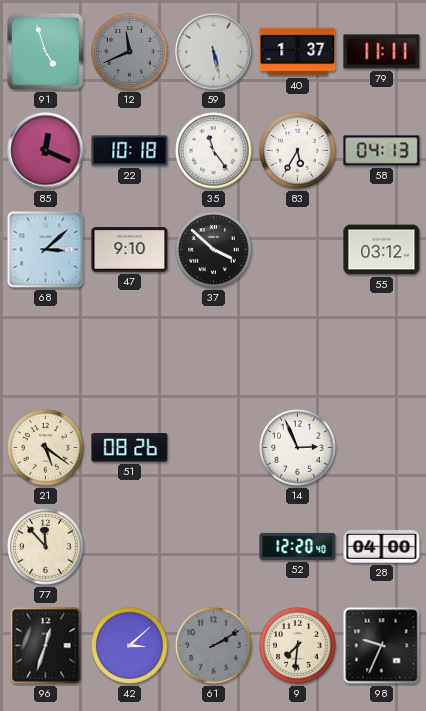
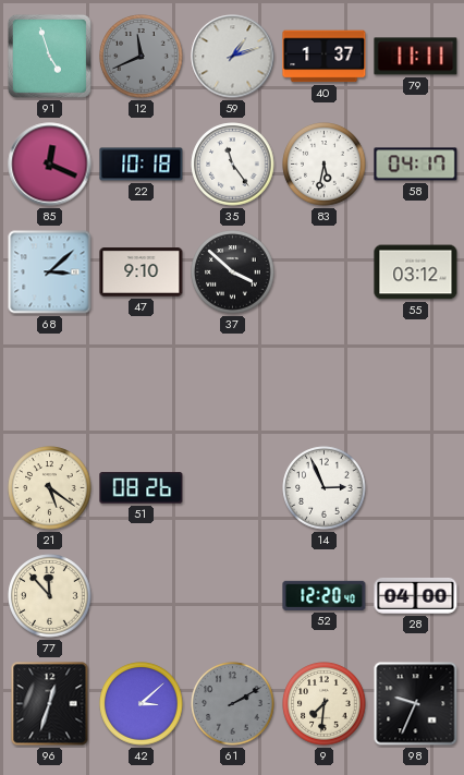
59: 5:28 -> 1:12 (233, 57)
83: 5:35 -> 5:32 (325, 165)
58: 04:13 -> 04:17 (416, 165)
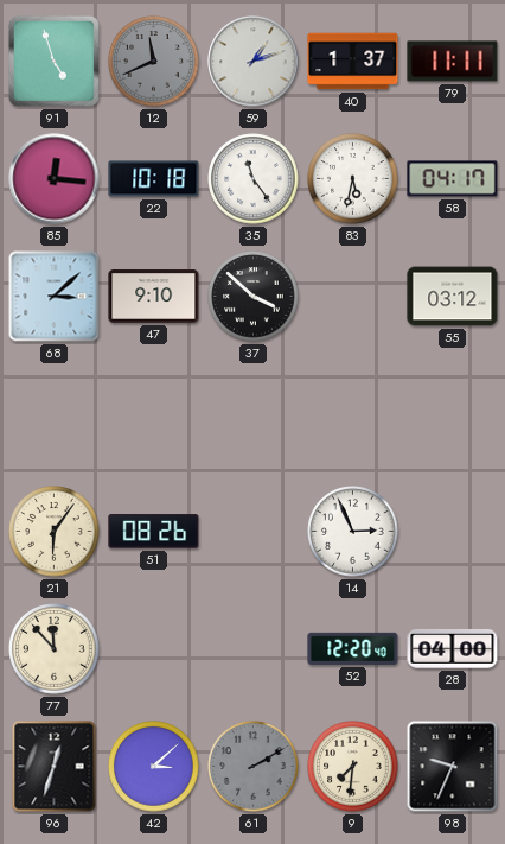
85: 12:19 -> 12:16 (55, 179)
21: 5:21 -> 6:06 (55, 532)
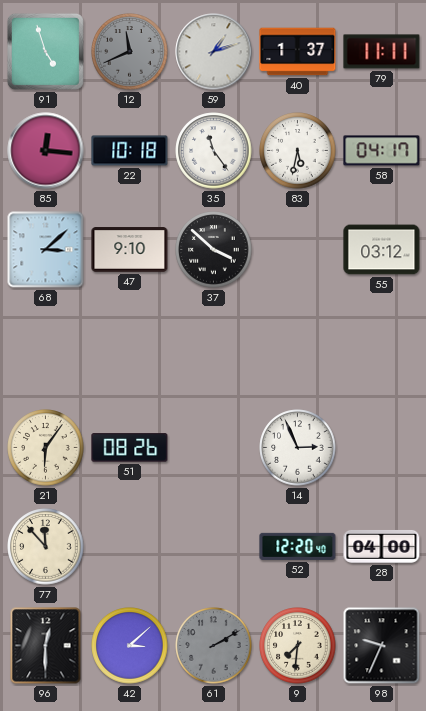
96: 12:33 -> 12:30 (46, 646)
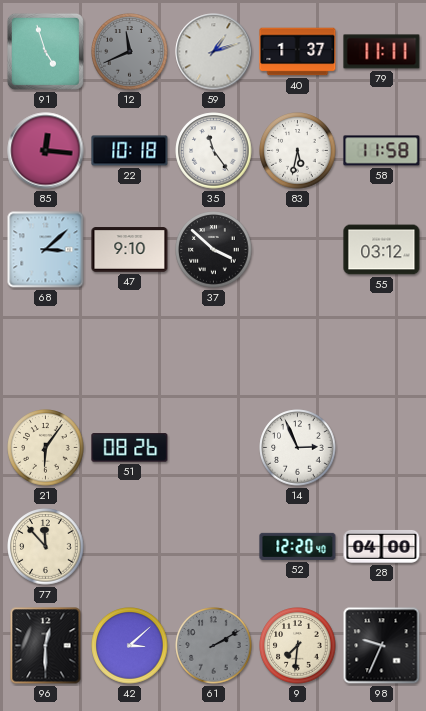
58: 04:17 -> 11:58 (382, 151)
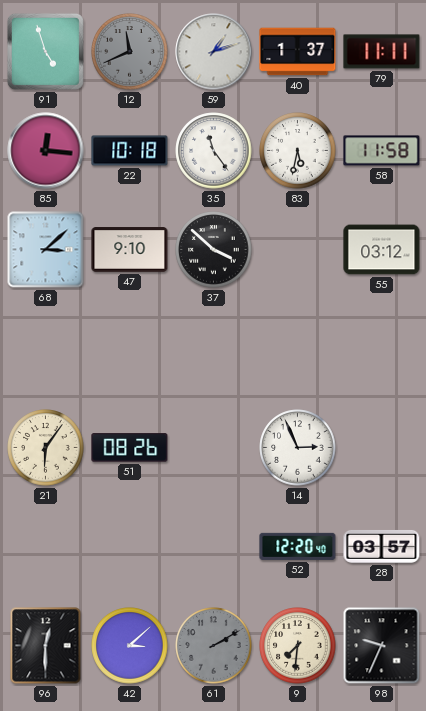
77: 11:53 -> none (46, 547)
28: 04:00 -> 03:57 (382, 546)
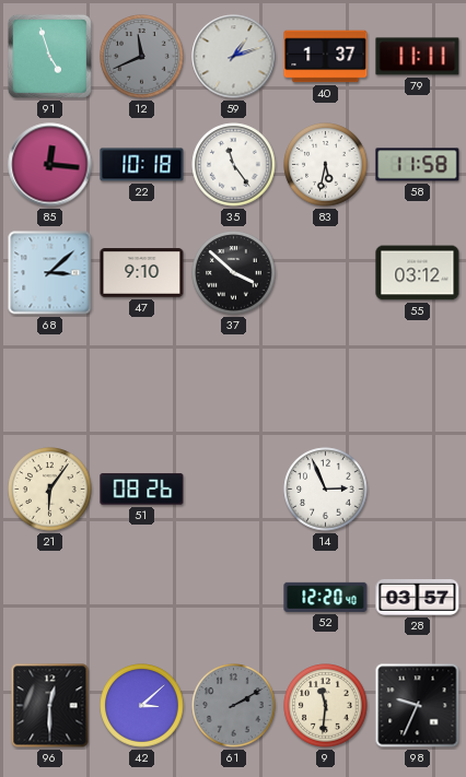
9: 7:31 -> 11:31 (326, 706)
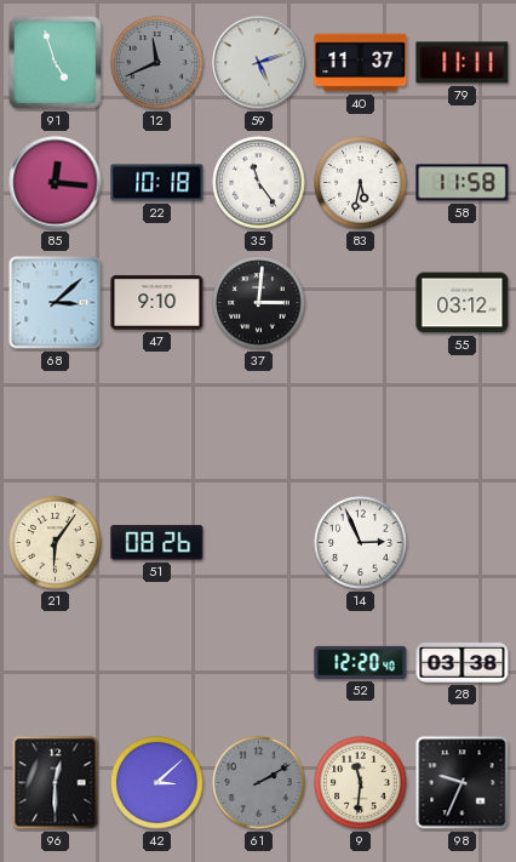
59: 1:12 -> 5:12 (259, 63)
40: 1:37 -> 11:37 (361, 63)
37: 3:52 -> 3:01 (259, 303)
28: 03:57 -> 03:38 (463, 662)
